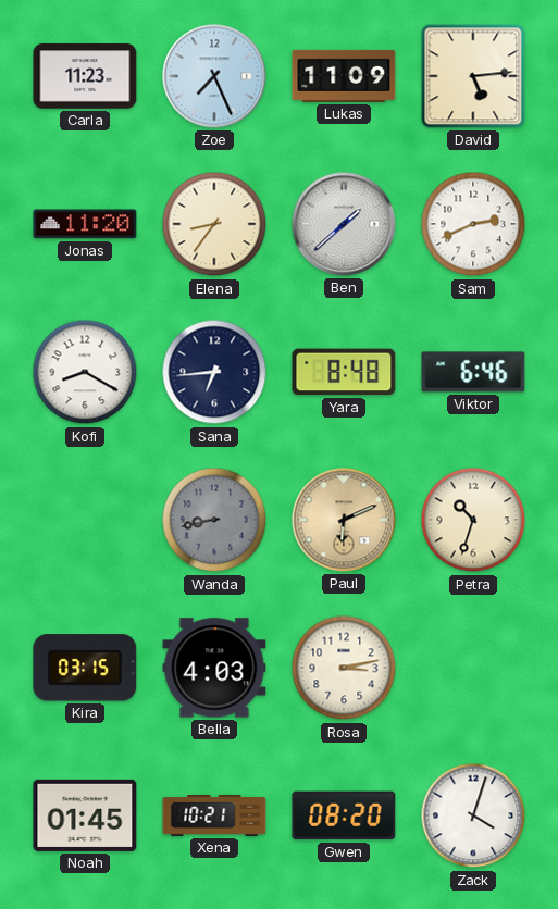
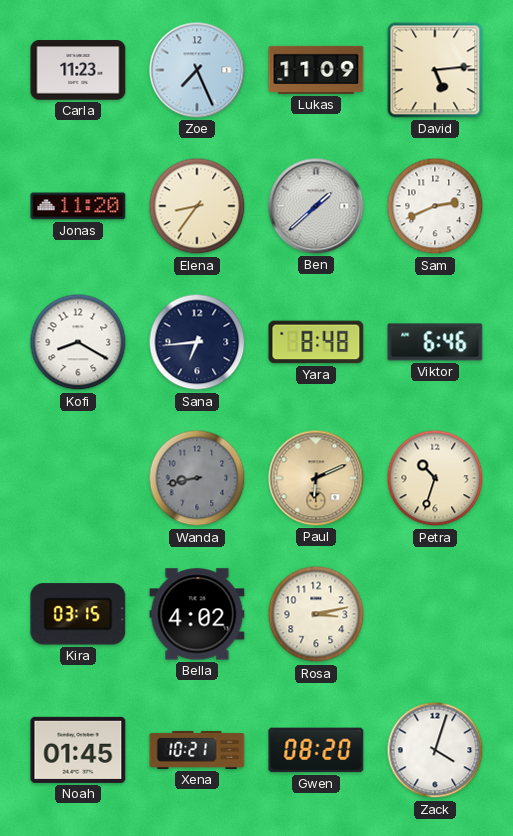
Bella: 4:03 -> 4:02 (197, 614)
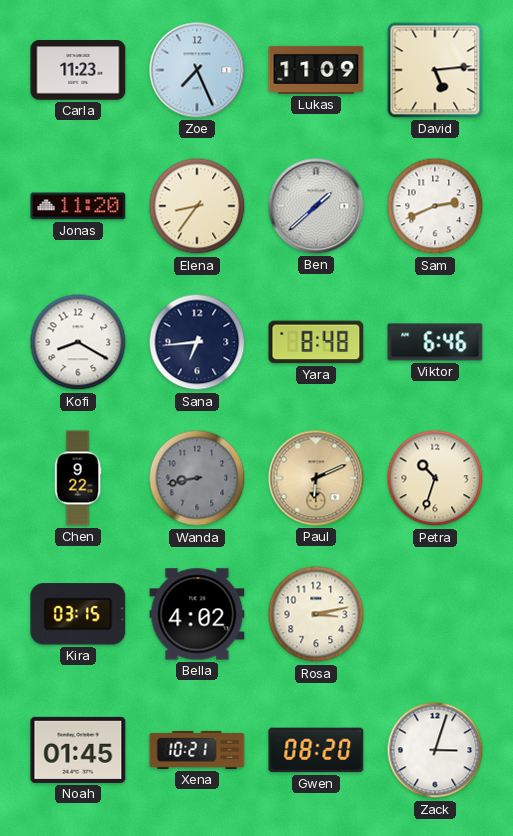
Chen: none -> 9:22 (78, 478)
Zack: 4:03 -> 3:03 (435, 750)
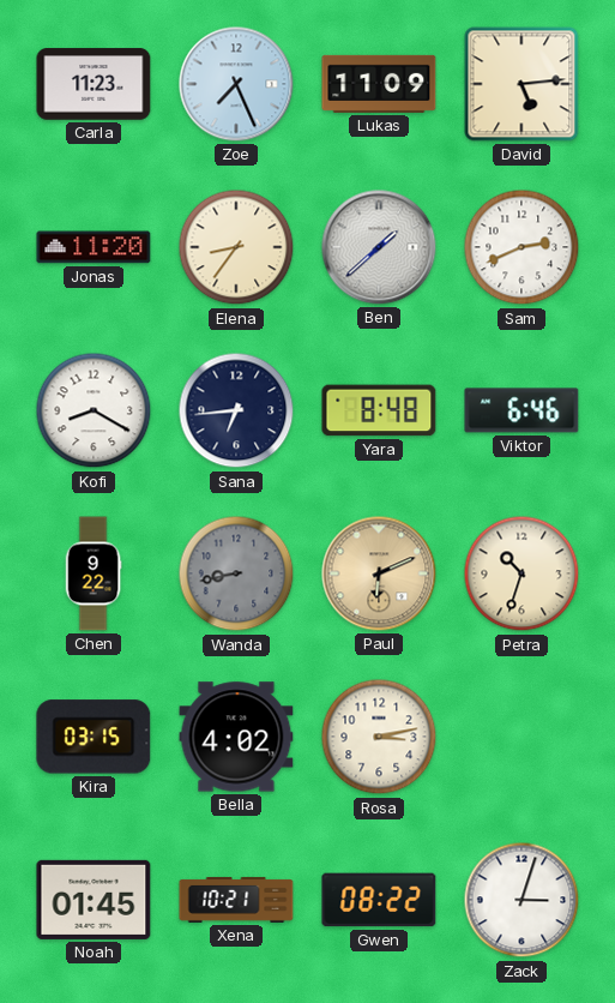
Gwen: 08:20 -> 08:22 (379, 900)
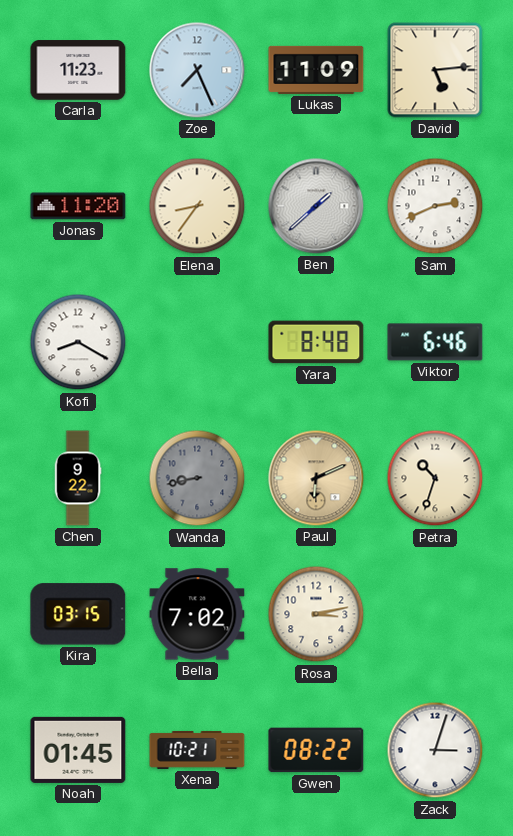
Sana: 6:44 -> none (236, 410)
Bella: 4:02 -> 7:02 (197, 614)
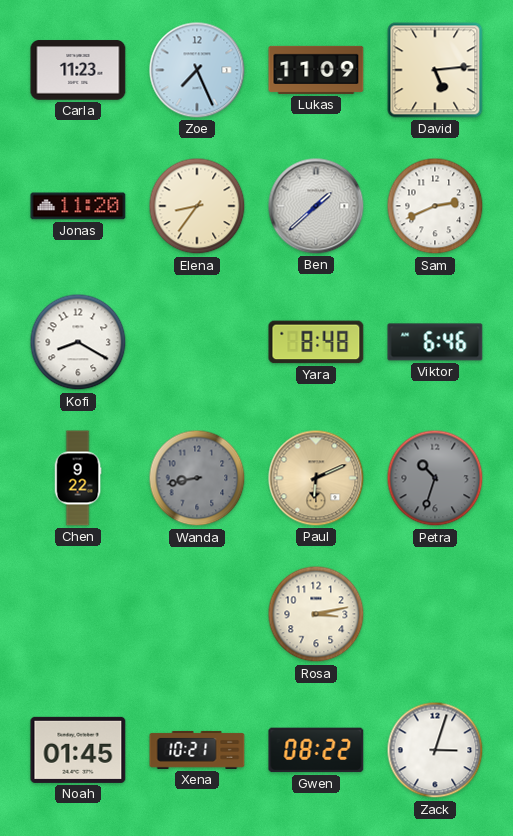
Petra dial: cream -> grey (435, 478)
Kira: 03:15 -> none (78, 614)
Bella: 7:02 -> none (197, 614)
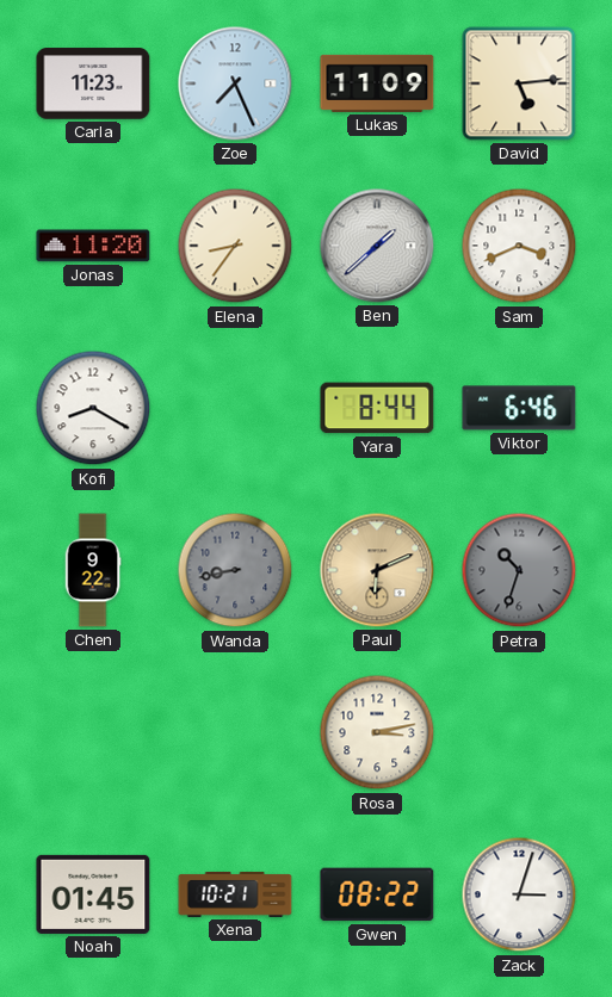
Sam: 2:41 -> 3:41 (519, 246)
Yara: 8:48 -> 8:44 (377, 408)
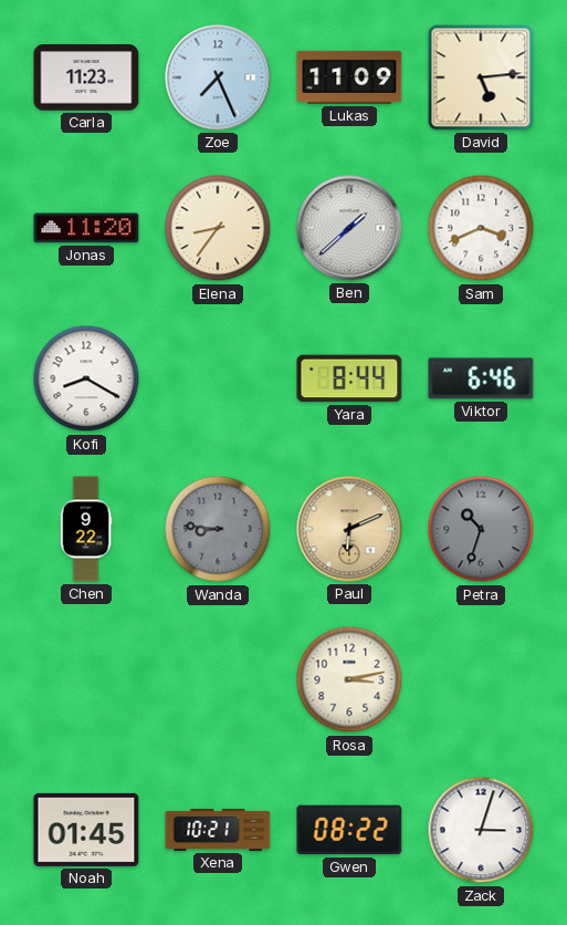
Wanda: 8:43 -> 8:46 (218, 529)
